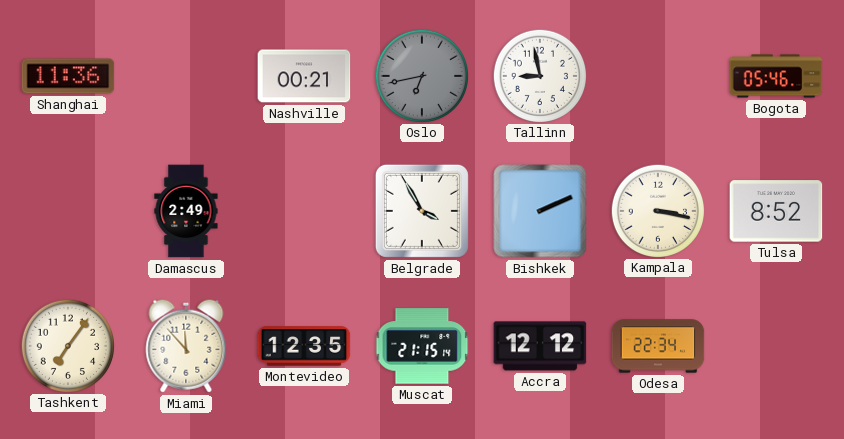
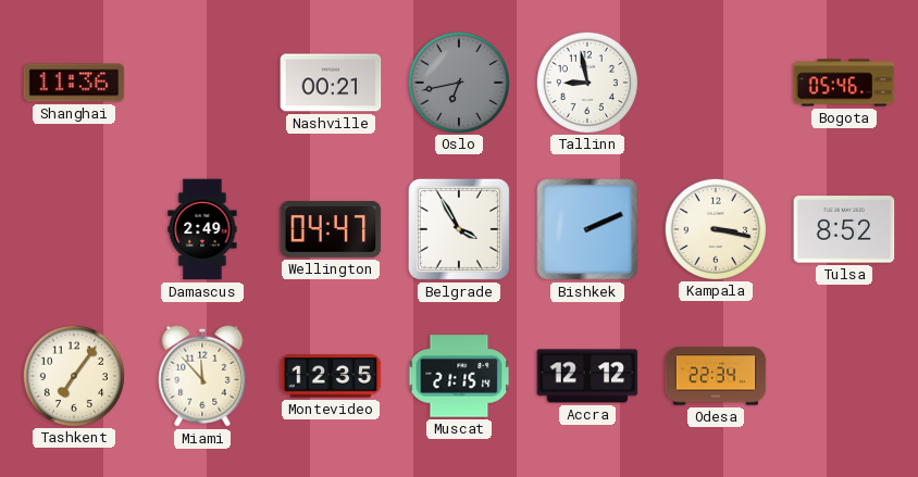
Wellington: none -> 04:47 (331, 229)
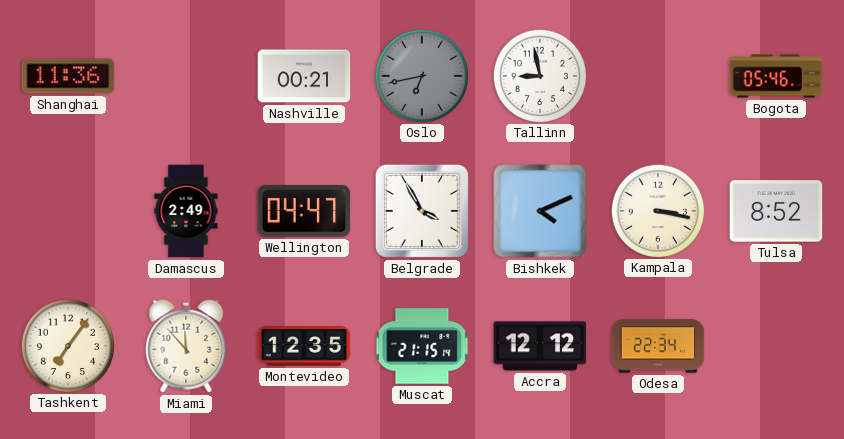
Bishkek: 2:11 -> 4:11 (540, 211)
